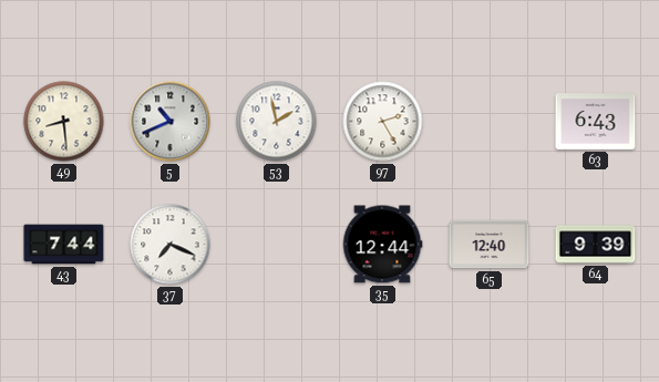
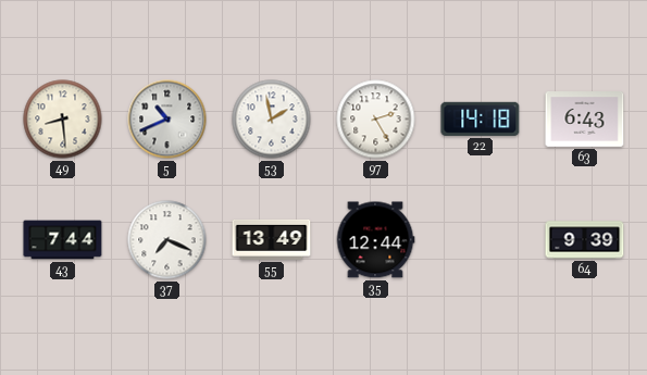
22: none -> 14:18 (481, 118)
55: none -> 13:49 (272, 239)
65: 12:40 -> none (490, 245)
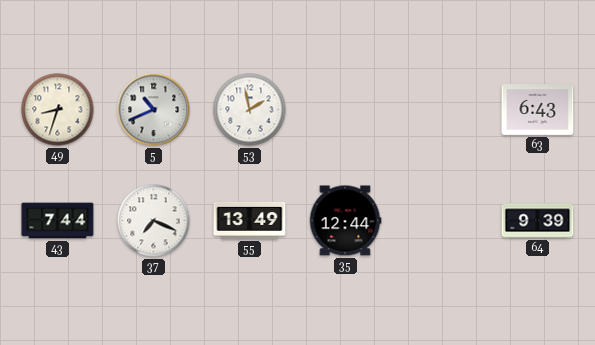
49: 8:29 -> 8:33 (58, 110)
97: 2:25 -> none (376, 120)
22: 14:18 -> none (481, 118)
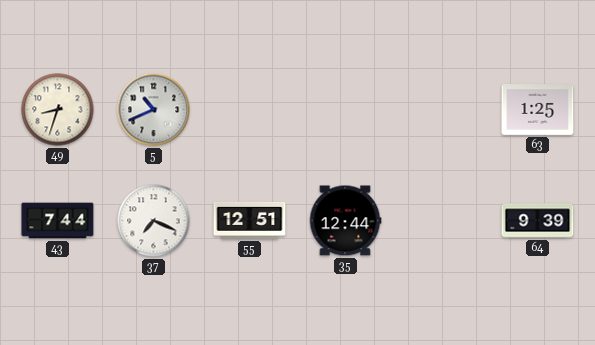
53: 1:58 -> none (250, 110)
63: 6:43 -> 1:25 (538, 110)
55: 13:49 -> 12:51 (250, 220)
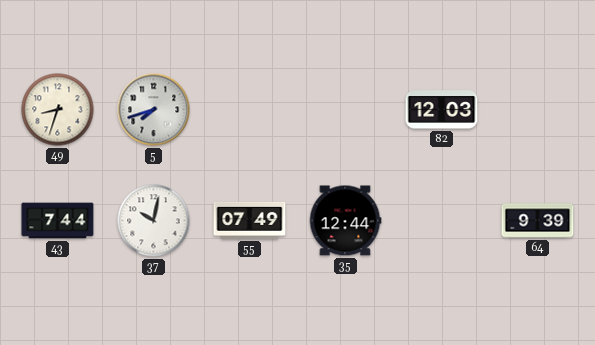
5: 10:41 -> 7:42 (154, 110)
82: none -> 12:03 (442, 110)
63: 1:25 -> none (538, 110)
37: 7:19 -> 10:02 (154, 221)
55: 12:51 -> 07:49 (250, 220)
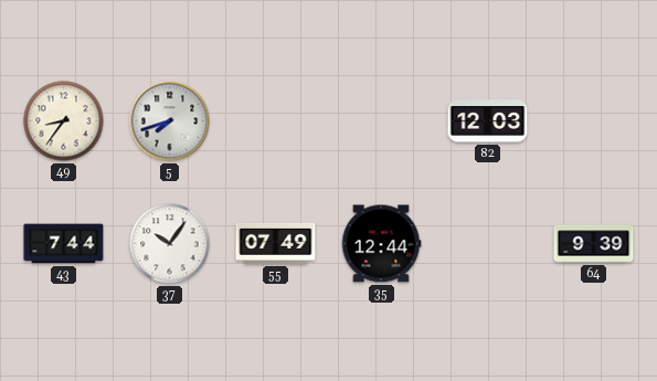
49: 8:33 -> 8:36 (64, 121)
37: 10:02 -> 10:06 (170, 244)
